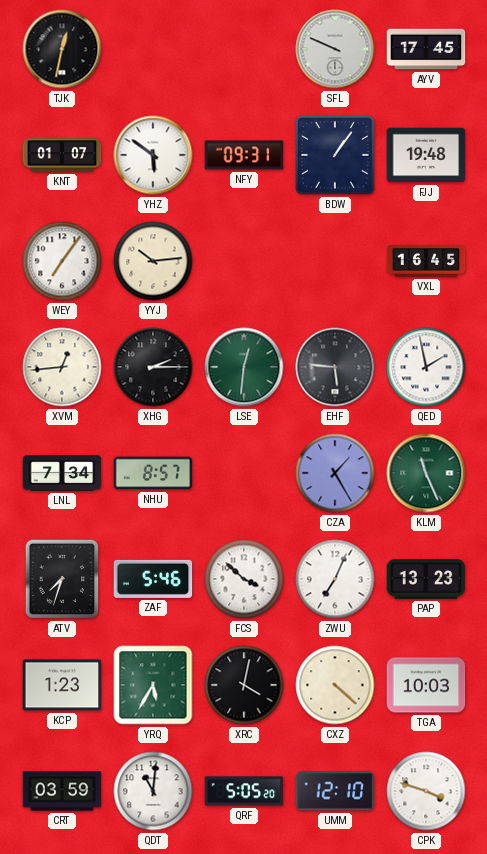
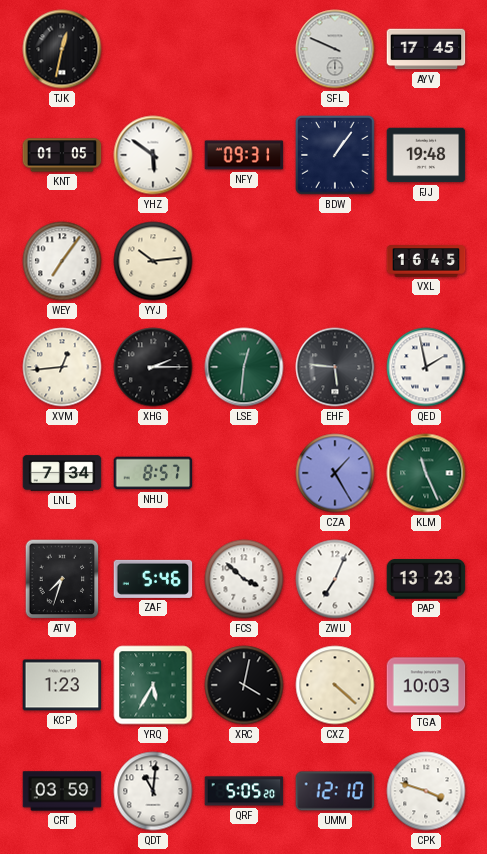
KNT: 01:07 -> 01:05 (62, 155)
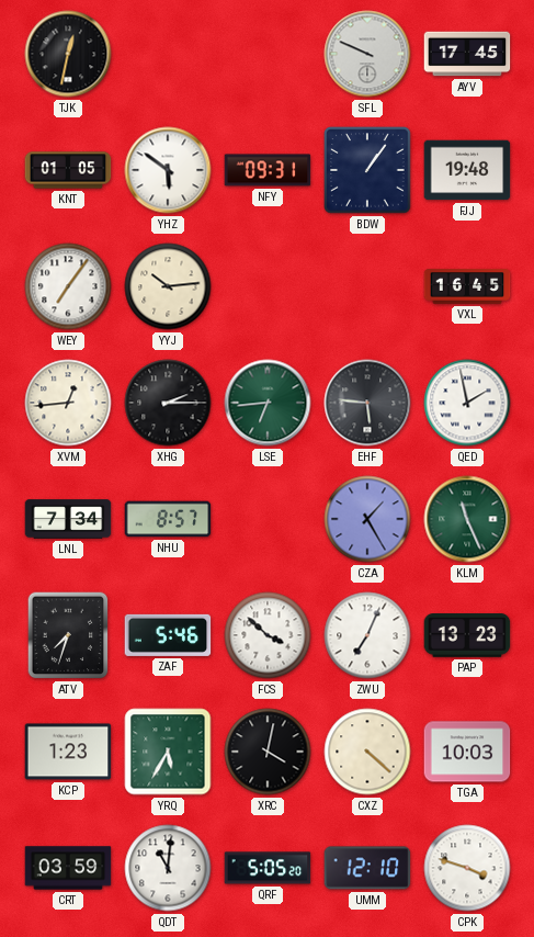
LSE: 12:31 -> 6:44 (268, 403)
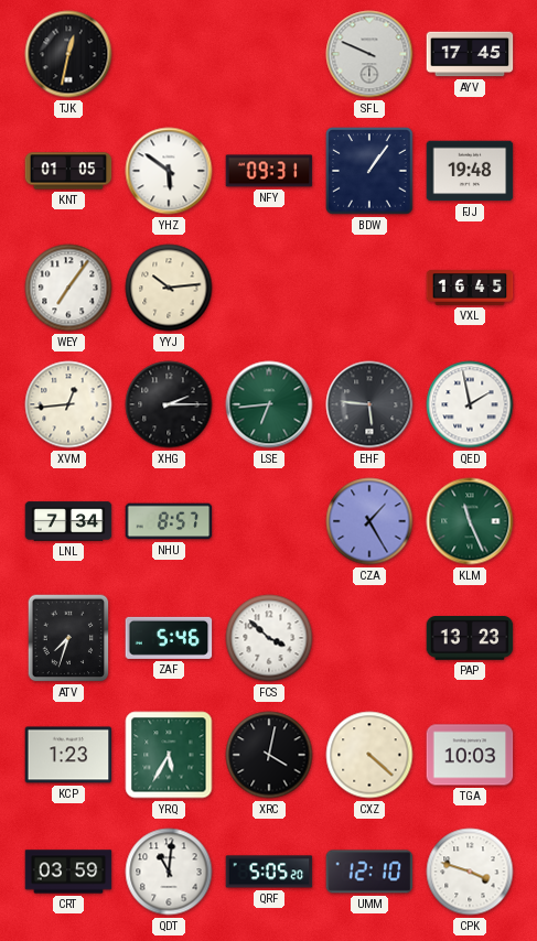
ZWU: 7:04 -> none (367, 635)
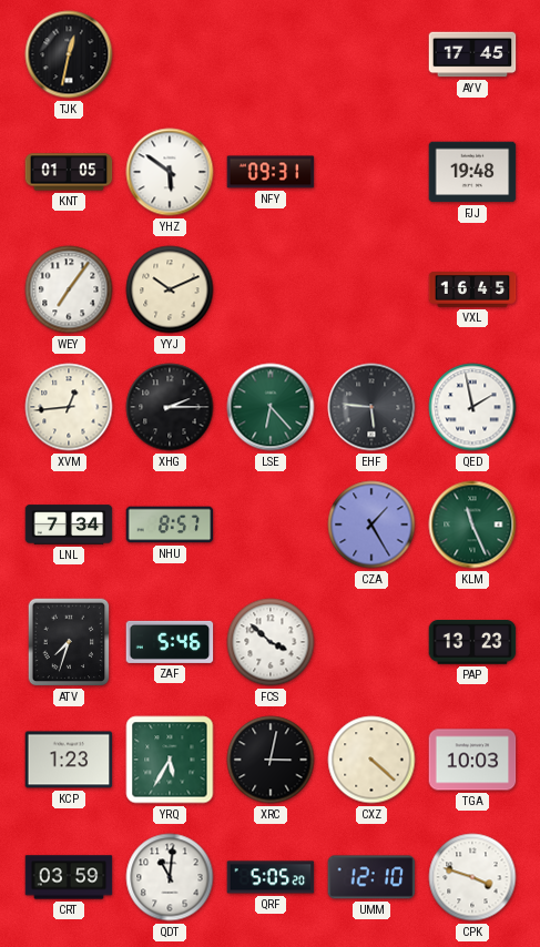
SFL: 9:49 -> none (369, 54)
BDW: 1:06 -> none (369, 171)
YYJ: 10:14 -> 10:11 (170, 289)
LSE: 6:44 -> 6:23 (271, 407)
XRC: 4:02 -> 3:02 (271, 760)
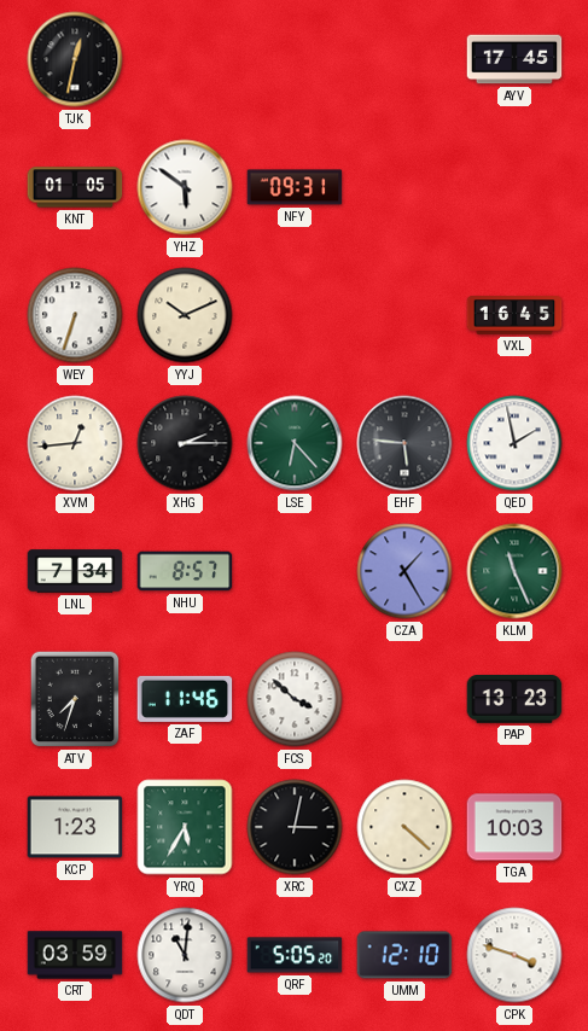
FJJ: 19:48 -> none (472, 172)
WEY: 7:06 -> 6:33 (75, 315)
ZAF: 5:46 -> 11:46 (185, 699)
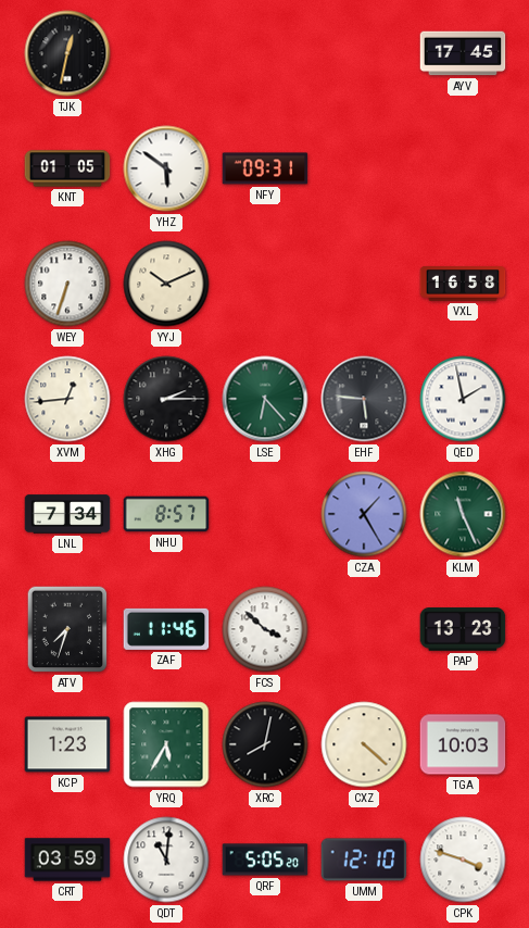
VXL: 16:45 -> 16:58 (463, 285)
XRC: 3:02 -> 8:02 (265, 744)
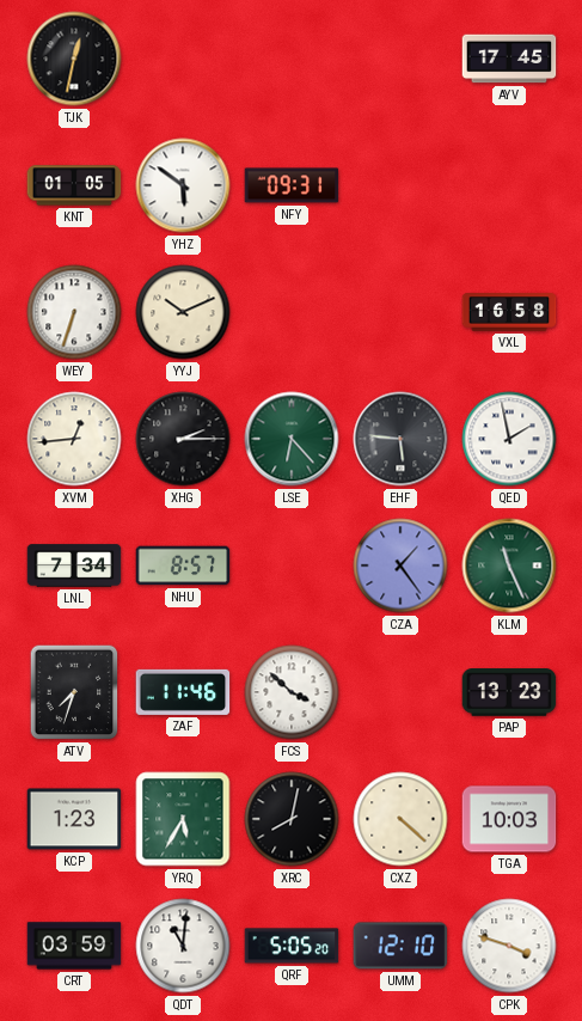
CZA: 1:25 -> 1:24 (400, 565)
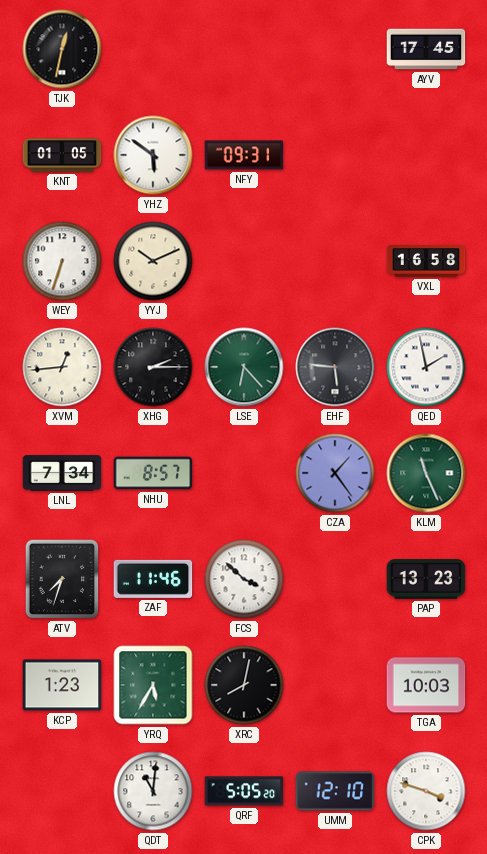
CXZ: 4:22 -> none (400, 819)
CRT: 03:59 -> none (74, 946)
